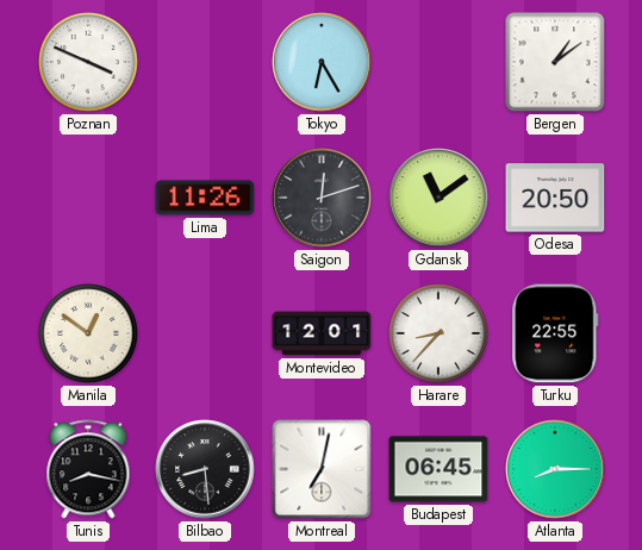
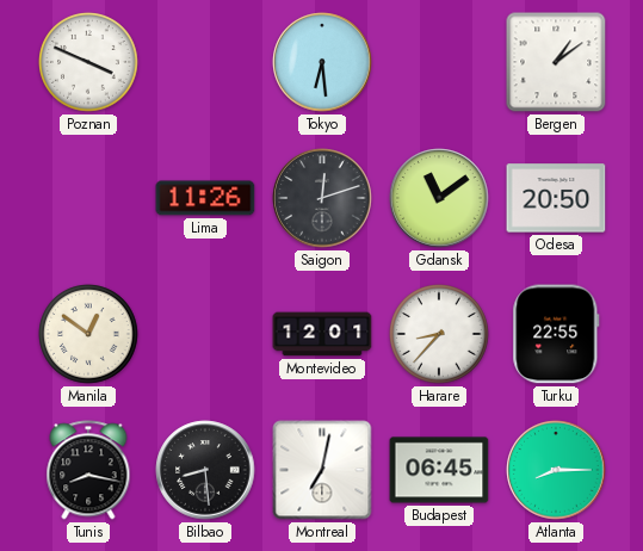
Tokyo: 6:25 -> 6:29 (322, 62)
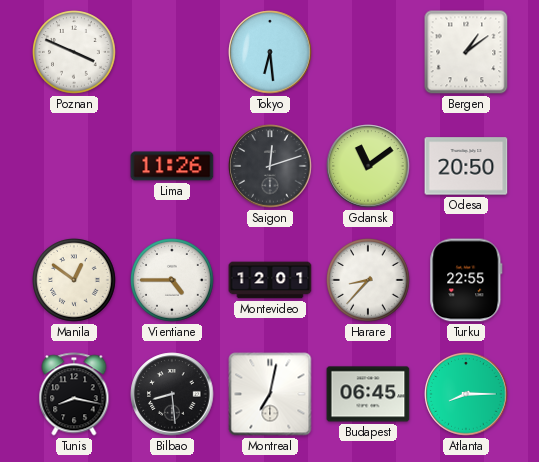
Vientiane: none -> 4:45 (173, 281)
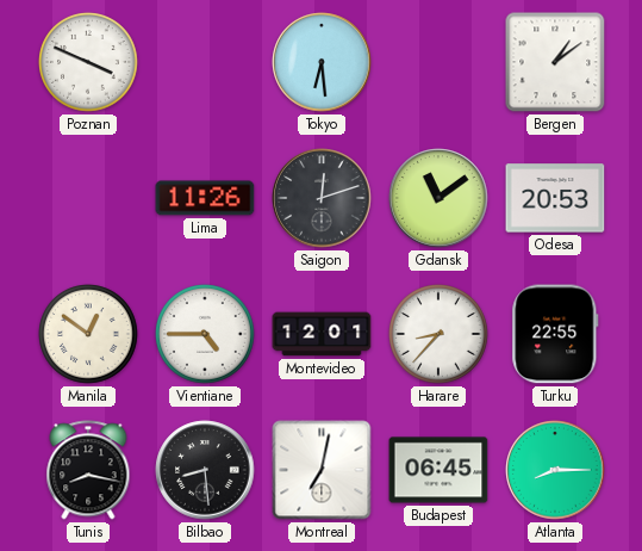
Odesa: 20:50 -> 20:53 (555, 198)
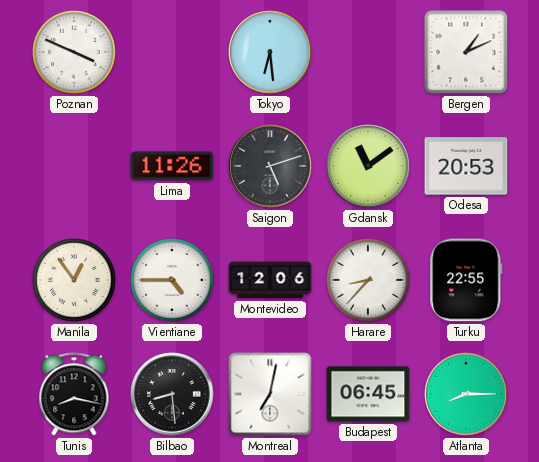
Bergen: 1:09 -> 1:11 (466, 52)
Saigon: 12:12 -> 5:12 (270, 166)
Manila: 12:51 -> 12:54 (75, 281)
Montevideo: 12:01 -> 12:06 (270, 280)
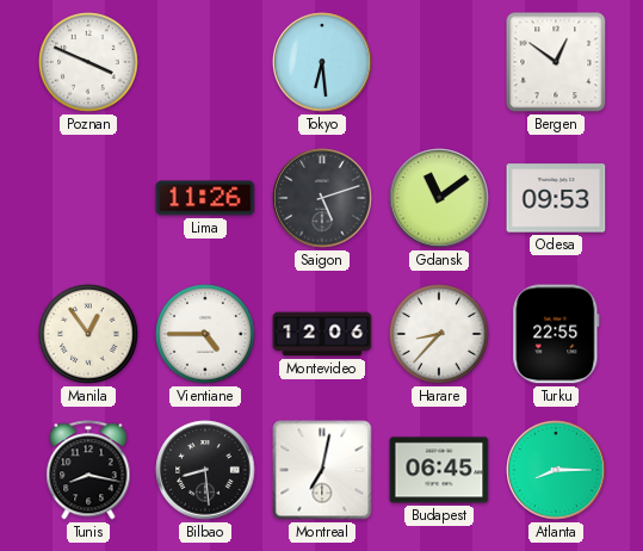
Bergen: 1:11 -> 12:51 (556, 62)
Odesa: 20:53 -> 09:53 (556, 198)
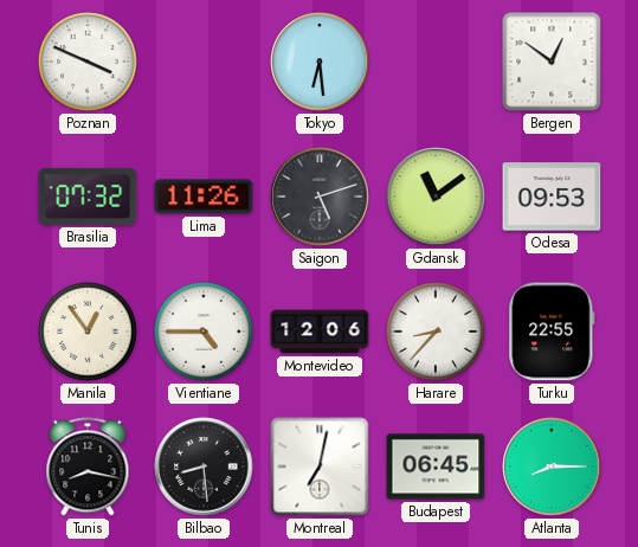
Brasilia: none -> 07:32 (88, 197)
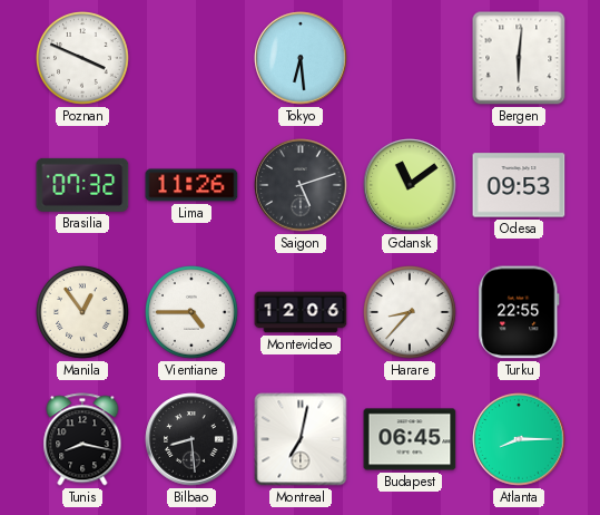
Bergen: 12:51 -> 6:01 (519, 58)
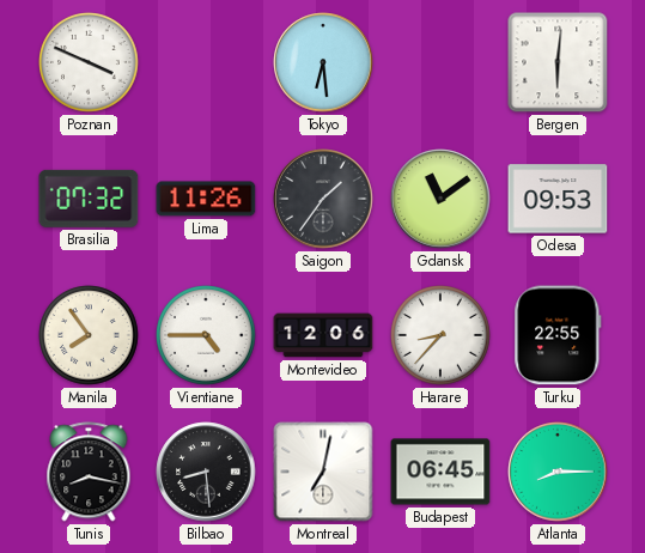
Saigon: 5:12 -> 1:36 (323, 199)
Manila: 12:54 -> 7:54 (90, 336)
